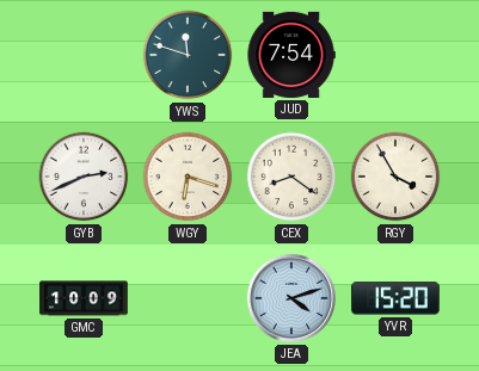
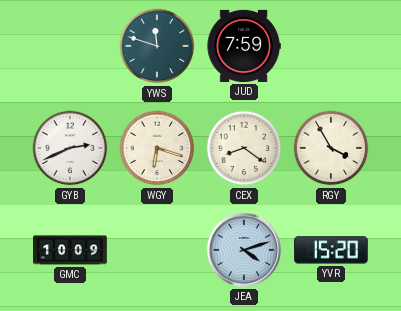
JUD: 7:54 -> 7:59 (244, 46)
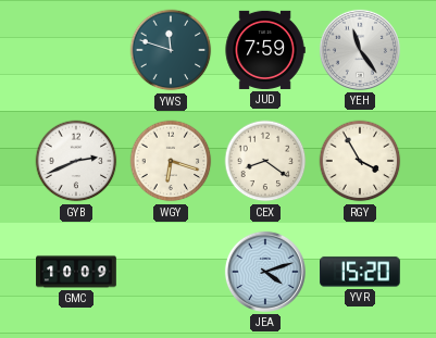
YEH: none -> 11:24 (360, 50)
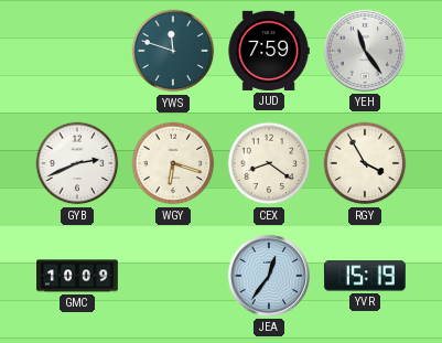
JEA: 4:12 -> 12:36 (269, 276)
YVR: 15:20 -> 15:19 (366, 276)
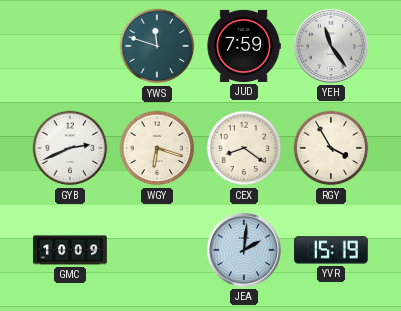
JEA: 12:36 -> 2:01 (244, 250)
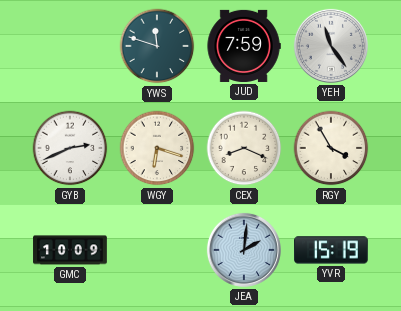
CEX: 8:21 -> 8:19 (244, 148)
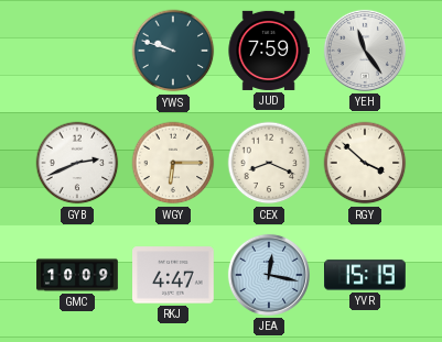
YWS: 11:48 -> 9:48 (173, 51)
WGY: 6:18 -> 6:15 (173, 163)
RGY: 3:55 -> 3:52 (365, 163)
RKJ: none -> 4:47 (173, 275)
JEA: 2:01 -> 12:17 (269, 275)
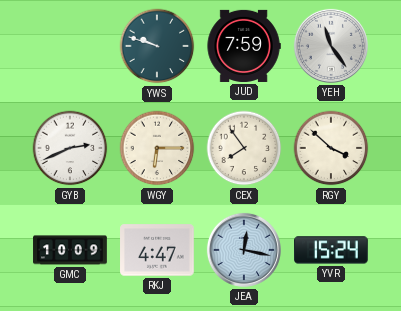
CEX: 8:19 -> 7:54 (244, 148)
YVR: 15:19 -> 15:24 (332, 250)
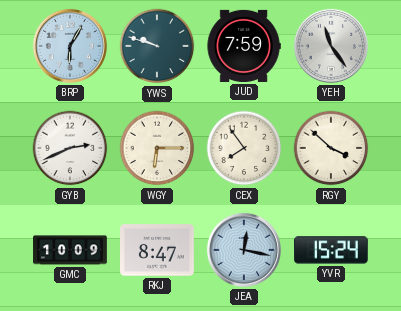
BRP: none -> 6:05 (70, 46)
RKJ: 4:47 -> 8:47 (157, 250)
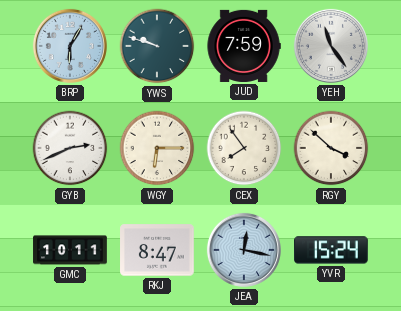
GMC: 10:09 -> 10:11 (70, 250)
